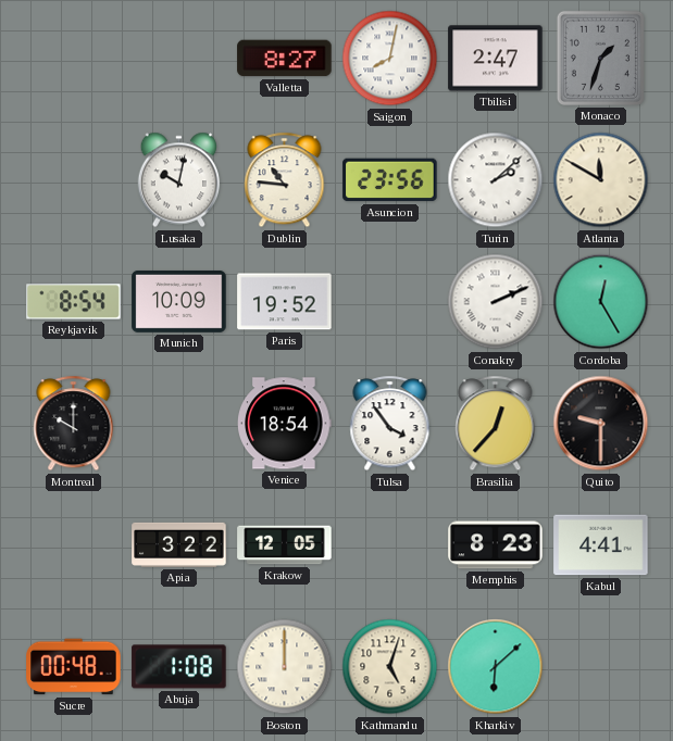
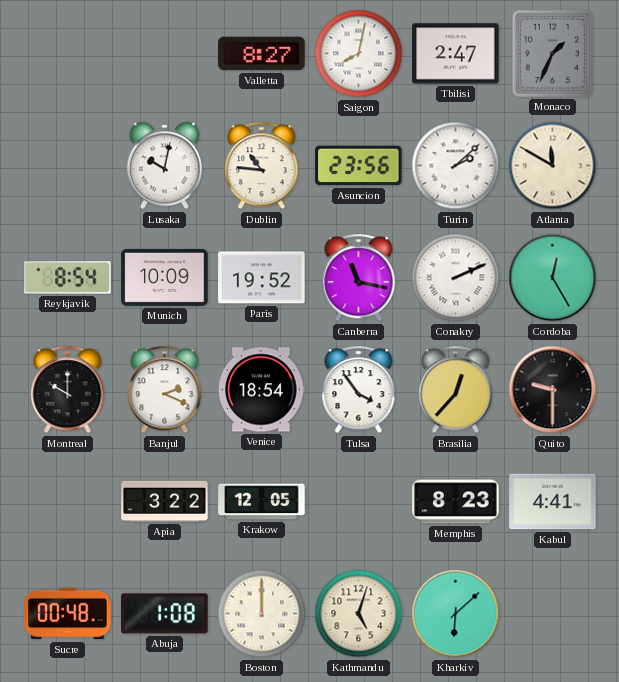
Monaco: 1:33 -> 1:34 (552, 53)
Canberra: none -> 11:17 (359, 278)
Banjul: none -> 2:19 (165, 390)
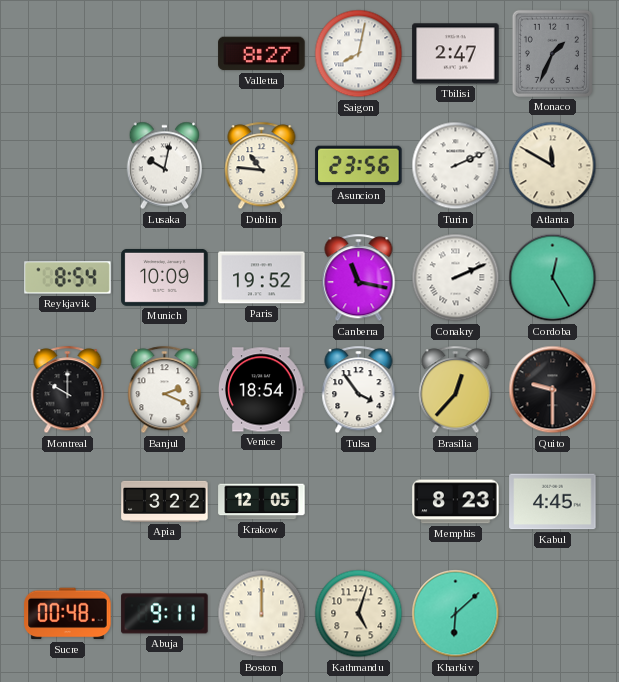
Turin: 2:08 -> 2:11 (456, 166)
Kabul: 4:41 -> 4:45 (553, 502)
Abuja: 1:08 -> 9:11 (165, 614)
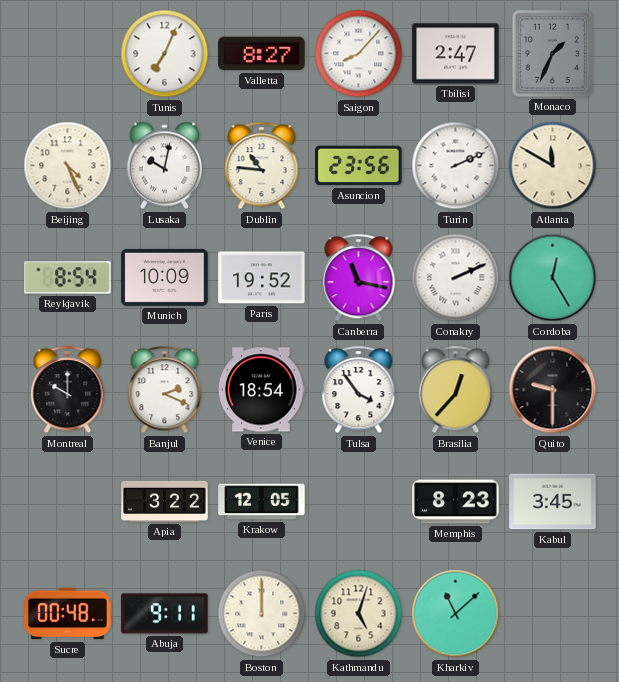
Tunis: none -> 7:04 (165, 54)
Saigon: 8:02 -> 8:07 (359, 54)
Beijing: none -> 4:26 (68, 166)
Kabul: 4:45 -> 3:45 (553, 502)
Kharkiv: 6:08 -> 11:08 (456, 614)
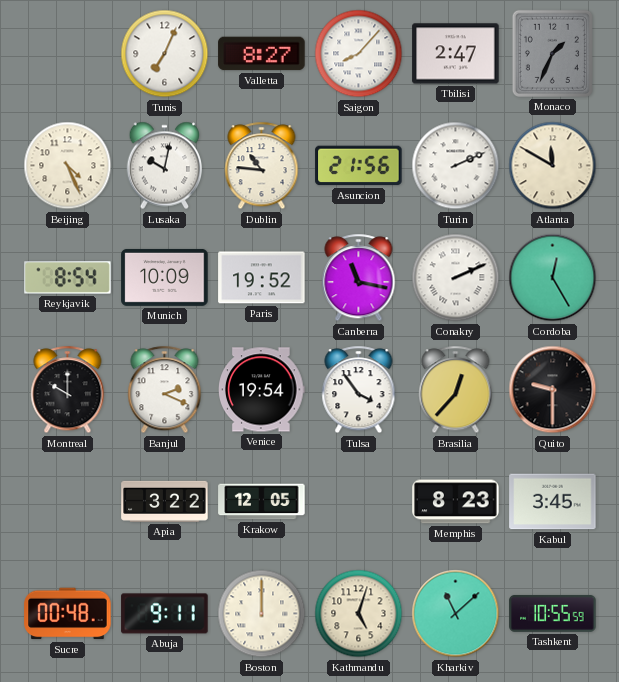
Asuncion: 23:56 -> 21:56 (359, 166)
Venice: 18:54 -> 19:54 (262, 390)
Tashkent: none -> 10:55 (553, 613)
